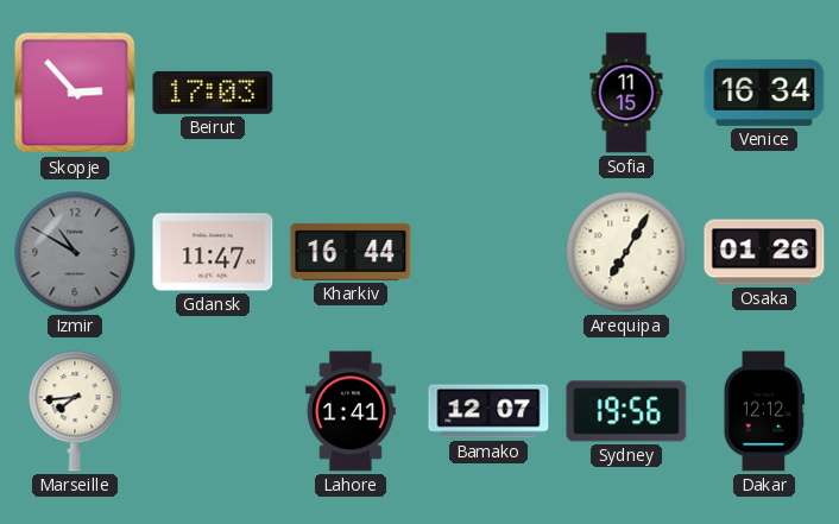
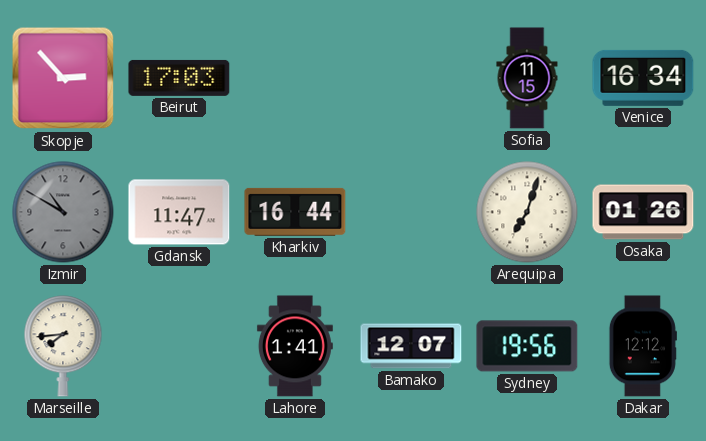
Arequipa: 7:05 -> 7:03 (527, 212)
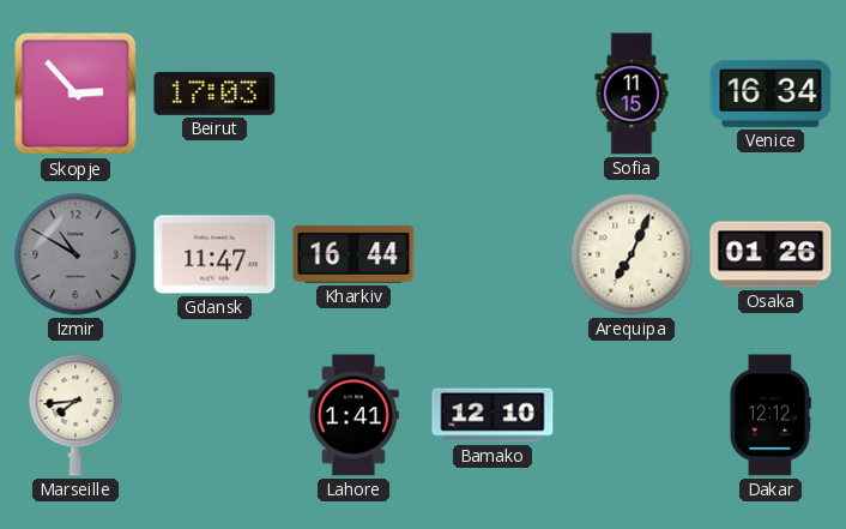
Arequipa: 7:03 -> 7:04 (632, 254)
Bamako: 12:07 -> 12:10 (493, 415)
Sydney: 19:56 -> none (527, 346)
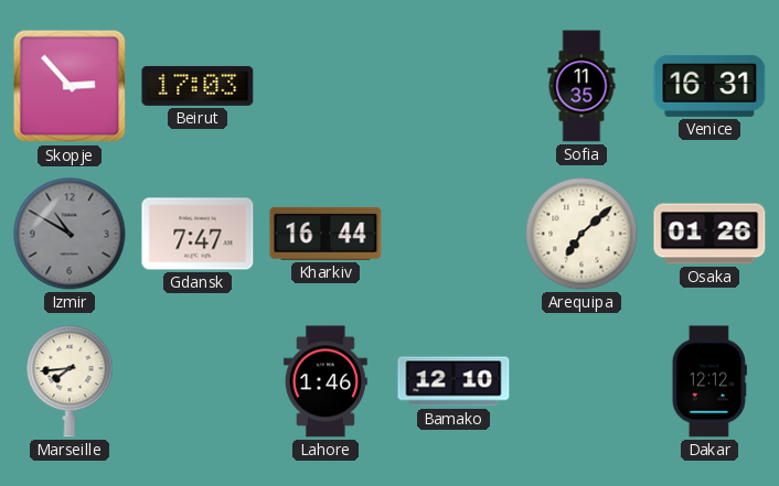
Sofia: 11:15 -> 11:35 (581, 86)
Venice: 16:34 -> 16:31 (709, 86)
Gdansk: 11:47 -> 7:47 (198, 234)
Arequipa: 7:04 -> 7:08 (581, 234)
Lahore: 1:41 -> 1:46 (326, 381)
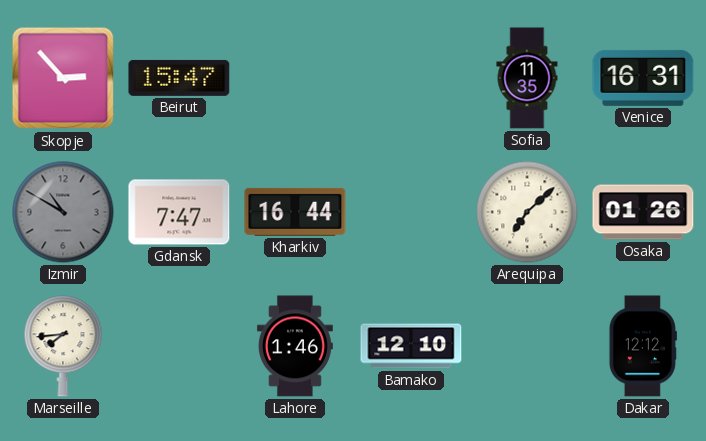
Beirut: 17:03 -> 15:47 (179, 78)
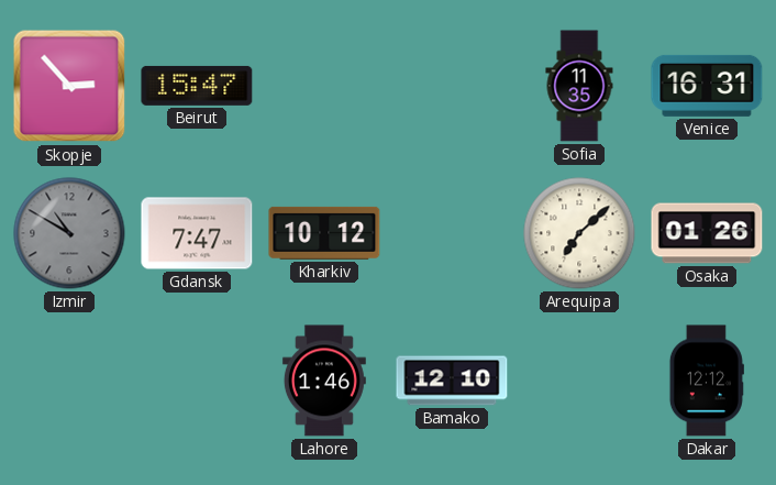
Kharkiv: 16:44 -> 10:12 (324, 233)
Marseille: 7:44 -> none (63, 346)
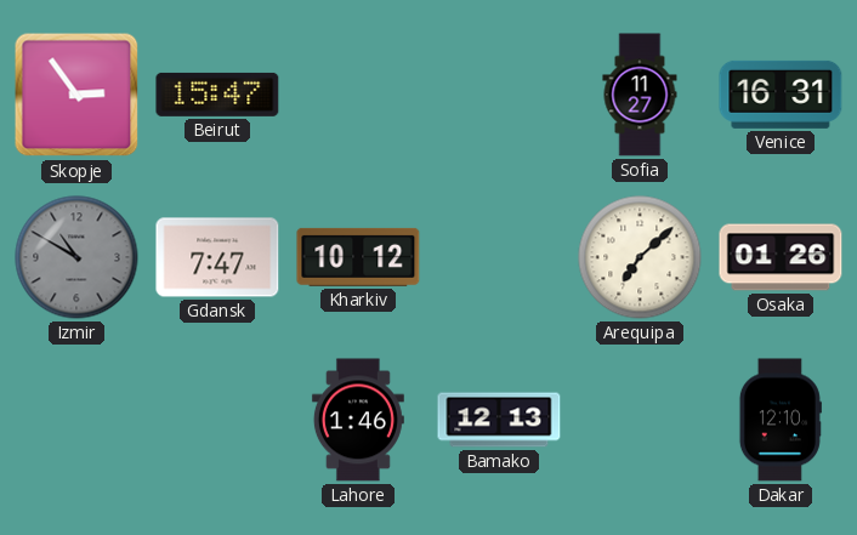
Skopje: 2:53 -> 2:54 (76, 95)
Sofia: 11:35 -> 11:27 (640, 95)
Bamako: 12:10 -> 12:13 (499, 420)
Dakar: 12:12 -> 12:10 (781, 420)
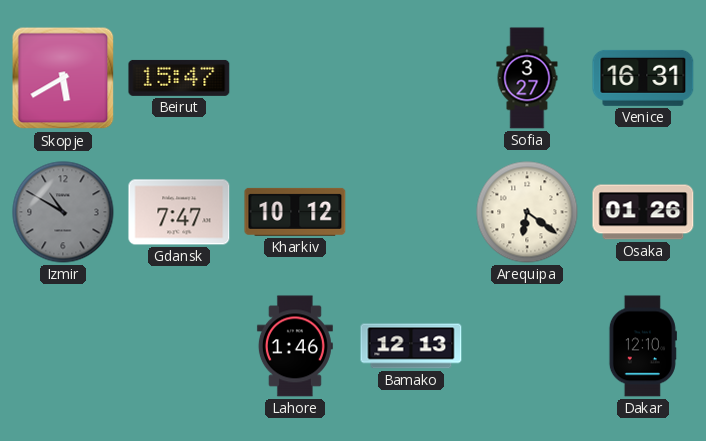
Skopje: 2:54 -> 5:40 (63, 78)
Sofia: 11:27 -> 3:27 (527, 78)
Arequipa: 7:08 -> 6:21 (527, 212)
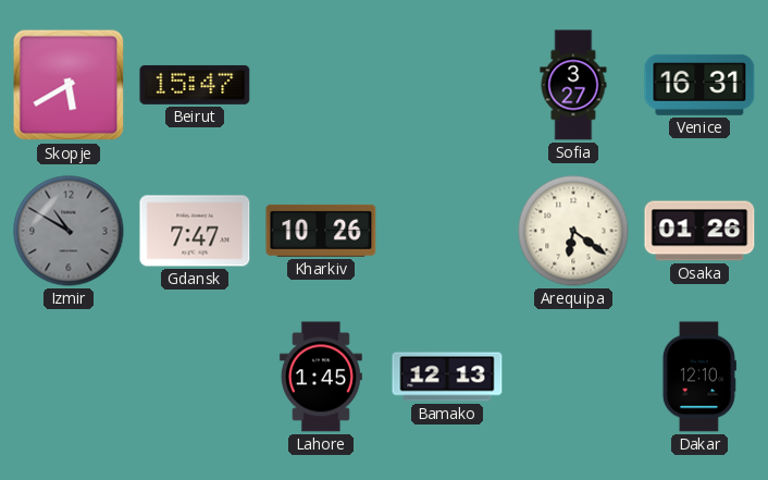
Kharkiv: 10:12 -> 10:26 (321, 231)
Lahore: 1:46 -> 1:45 (321, 377)
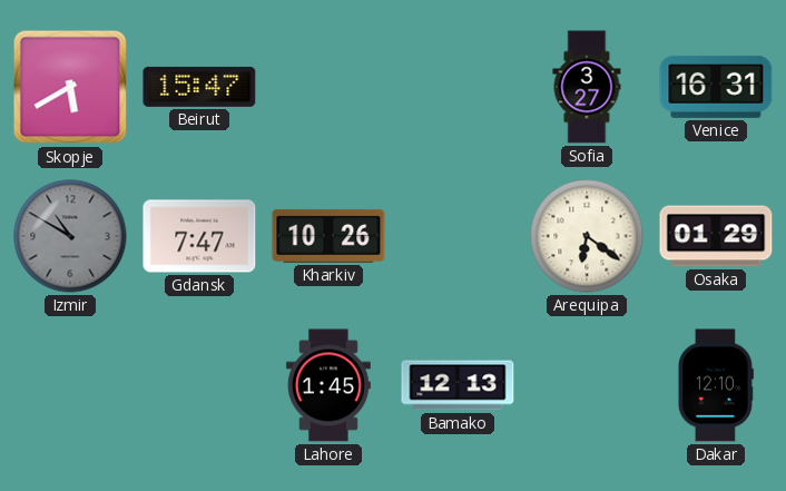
Osaka: 01:26 -> 01:29 (716, 236)
